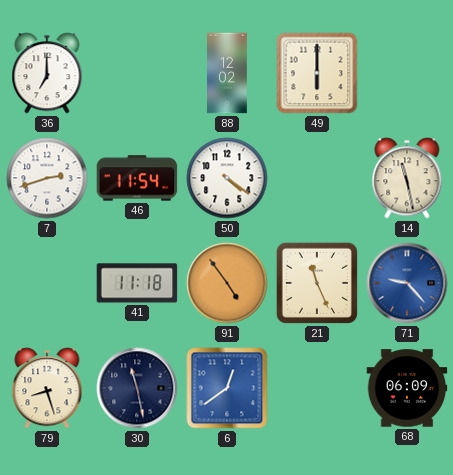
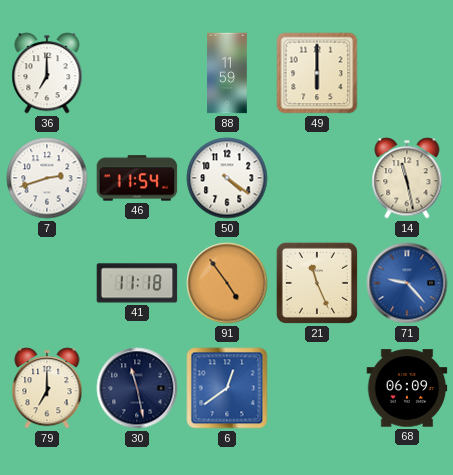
88: 12:02 -> 11:59 (227, 73)
79: 8:27 -> 7:00 (47, 388)
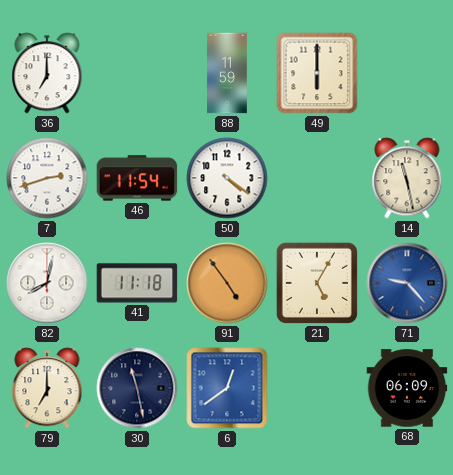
82: none -> 8:02 (47, 283)
21: 11:26 -> 5:05 (317, 283)
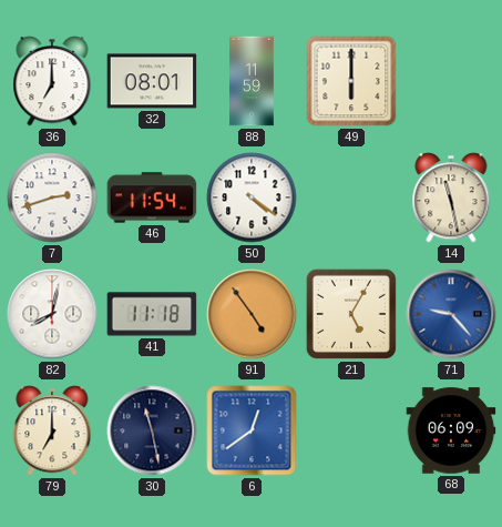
32: none -> 08:01 (152, 81)
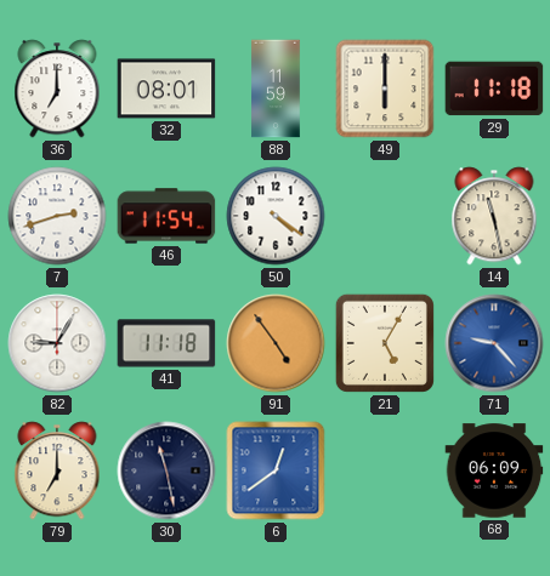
29: none -> 11:18 (494, 89)
82: 8:02 -> 9:05 (57, 343)
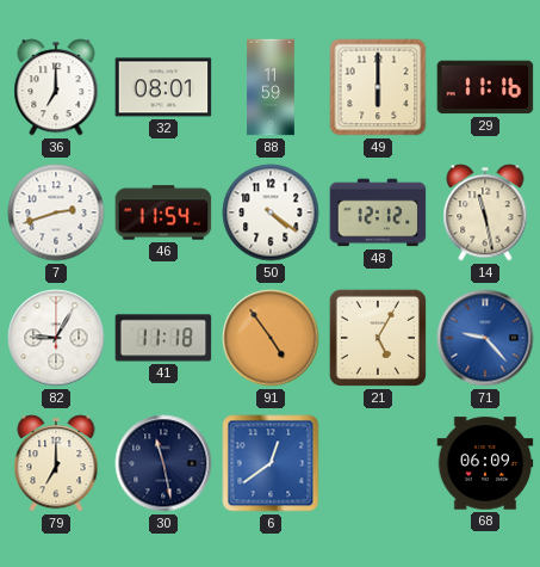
29: 11:18 -> 11:16 (485, 87)
48: none -> 12:12 (378, 212)
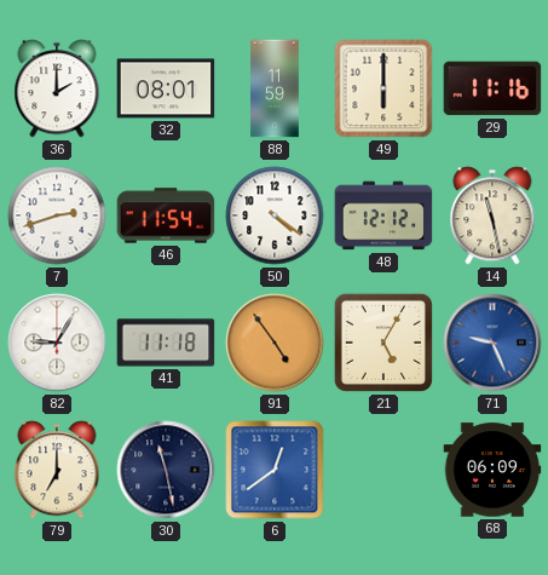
36: 7:00 -> 2:00 (57, 88)
71: 9:23 -> 9:26 (492, 343)
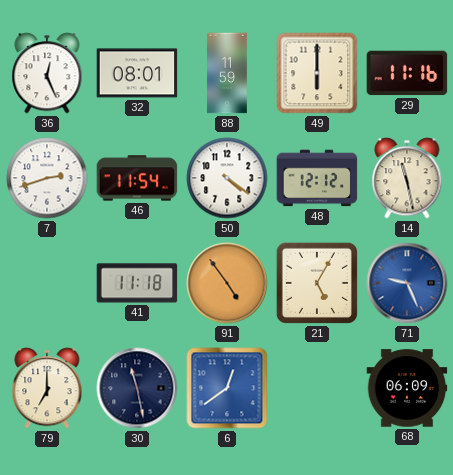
36: 2:00 -> 12:26 (47, 73)
82: 9:05 -> none (57, 343)
